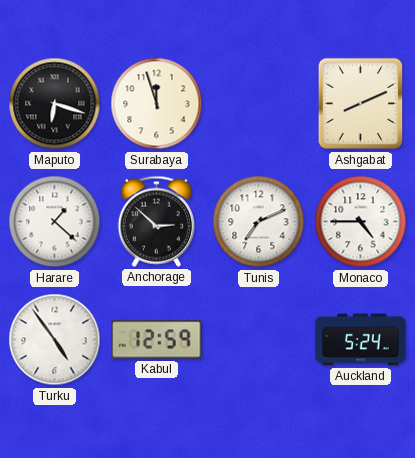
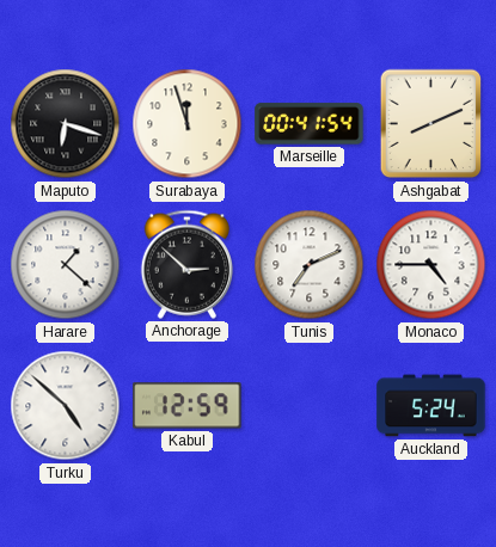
Marseille: none -> 00:41 (310, 124)
Turku: 4:54 -> 4:52 (66, 406)
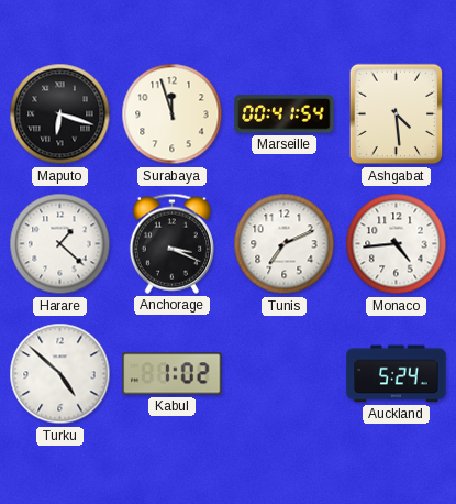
Ashgabat: 8:11 -> 4:29 (397, 114)
Anchorage: 2:52 -> 3:19 (171, 243)
Monaco: 4:45 -> 4:44 (397, 244)
Kabul: 12:59 -> 1:02 (173, 374)
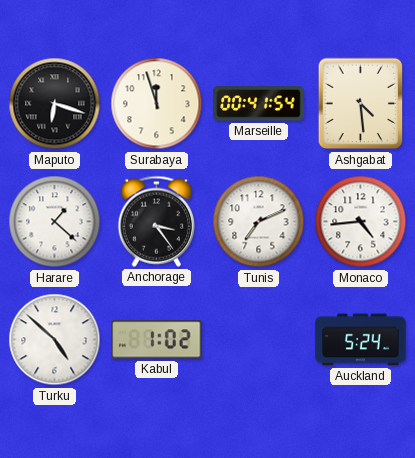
Anchorage: 3:19 -> 3:24 (156, 221)
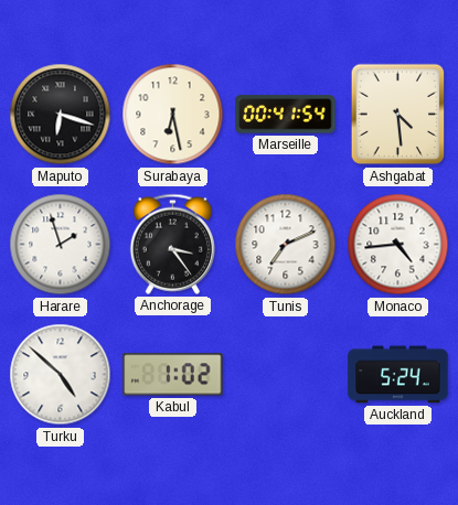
Surabaya: 11:57 -> 6:28 (173, 115)
Harare: 1:22 -> 1:57 (61, 245)
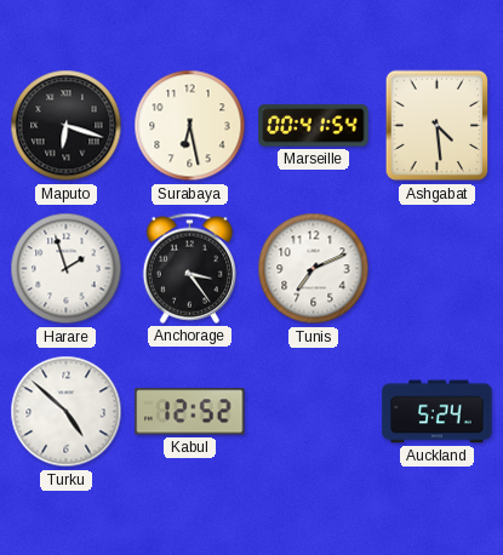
Monaco: 4:44 -> none (398, 245)
Kabul: 1:02 -> 12:52 (190, 412)
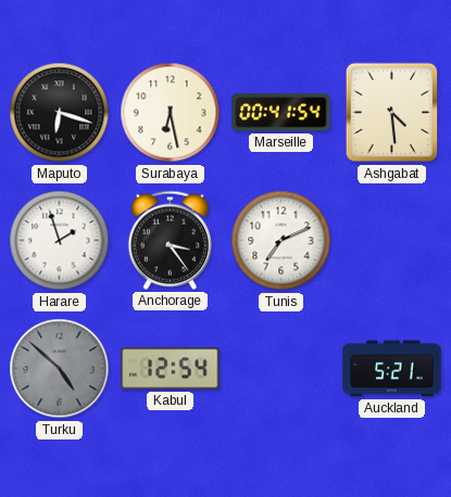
Turku dial: white -> grey (60, 369)
Kabul: 12:52 -> 12:54 (171, 369)
Auckland: 5:24 -> 5:21 (392, 369)
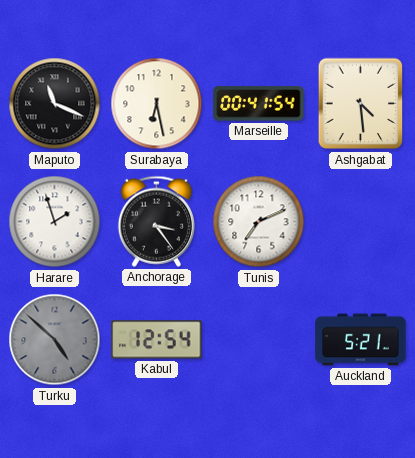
Maputo: 6:18 -> 11:19 (55, 104)
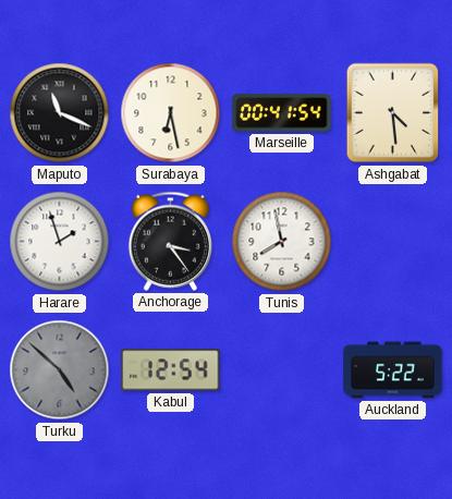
Tunis: 7:11 -> 7:58 (282, 242)
Auckland: 5:21 -> 5:22 (393, 370)
